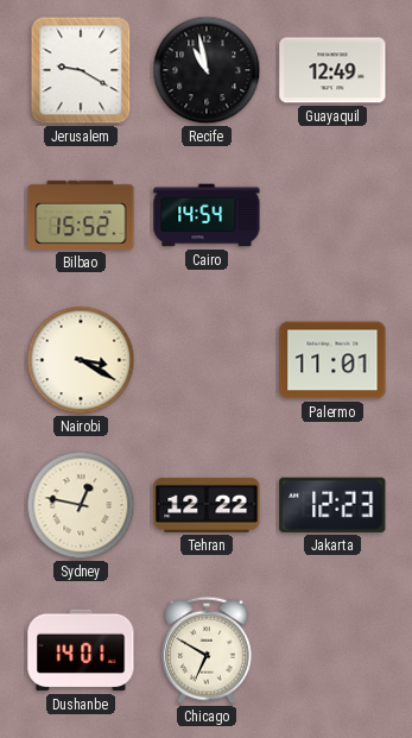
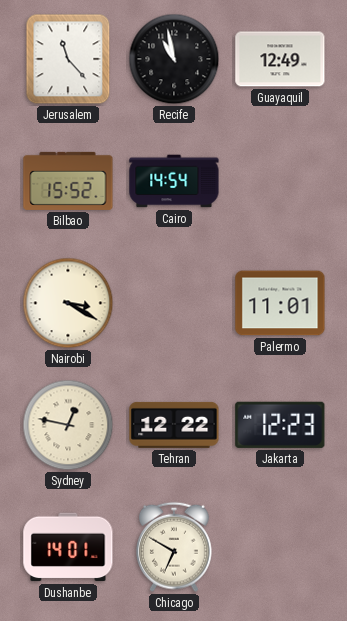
Jerusalem: 9:20 -> 11:23 (68, 59)
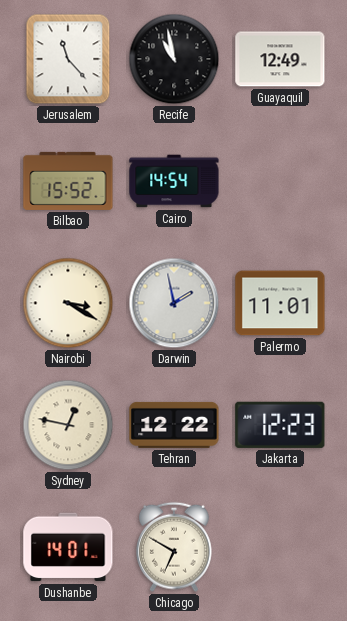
Darwin: none -> 1:58 (174, 303)
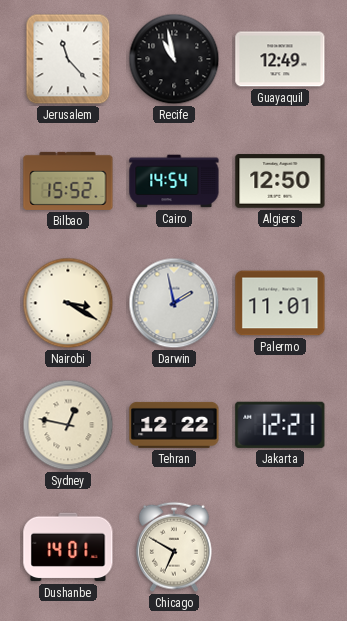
Algiers: none -> 12:50 (280, 181)
Jakarta: 12:23 -> 12:21 (280, 425)
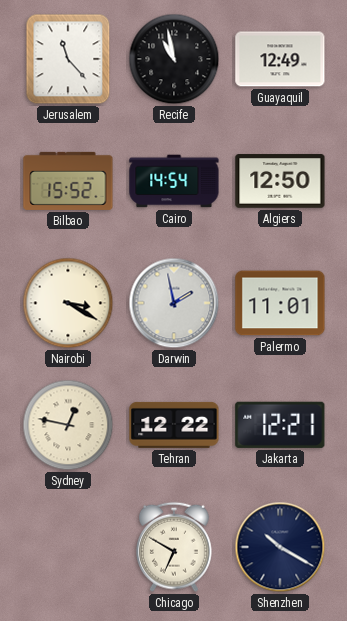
Dushanbe: 14:01 -> none (68, 547)
Shenzhen: none -> 10:20 (280, 547)
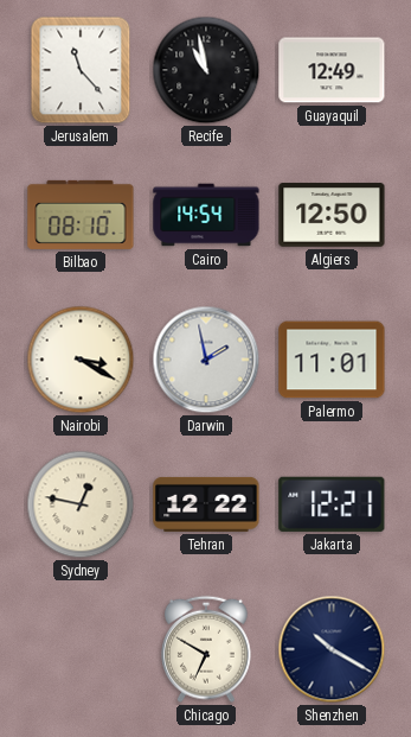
Bilbao: 15:52 -> 08:10 (81, 215)
